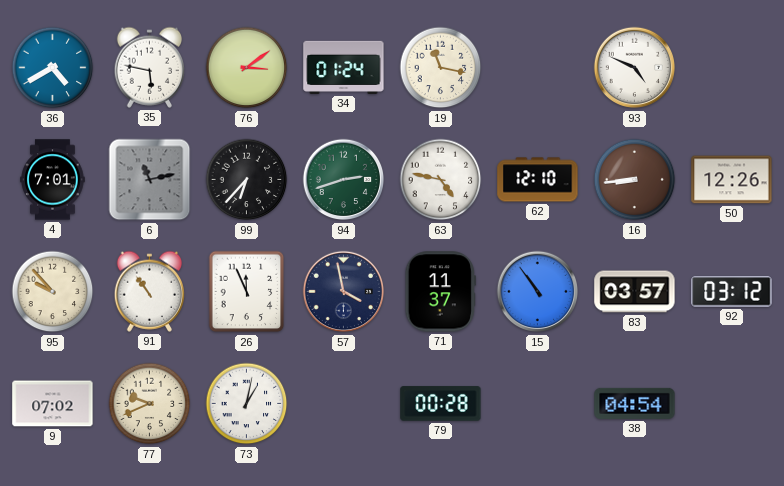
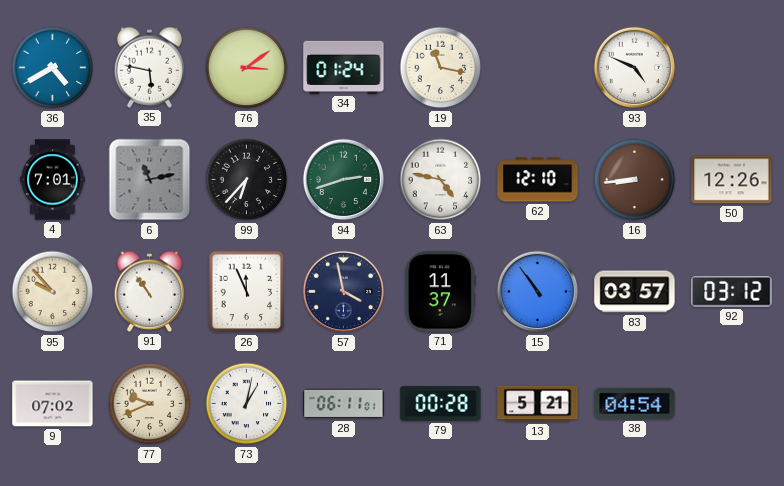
28: none -> 06:11 (344, 404)
13: none -> 5:21 (538, 404)
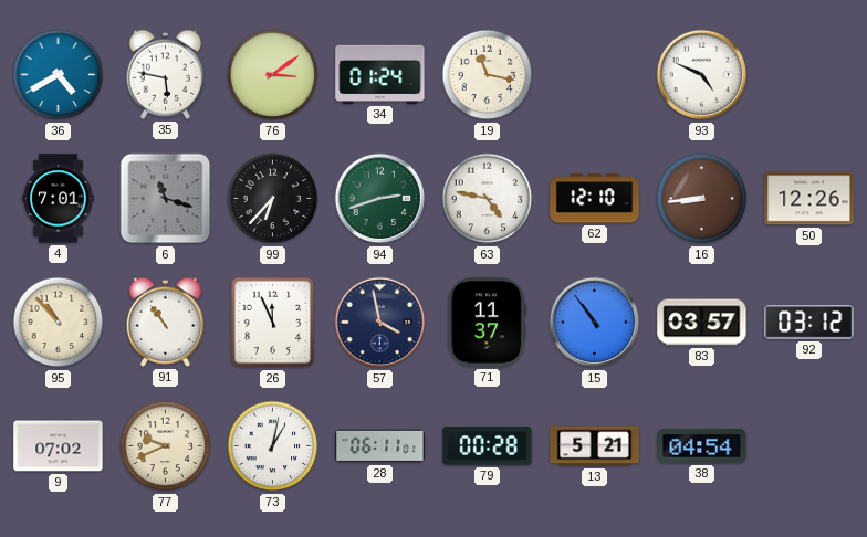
6: 11:13 -> 11:18 (166, 199)
95: 9:53 -> 10:53 (59, 323)
